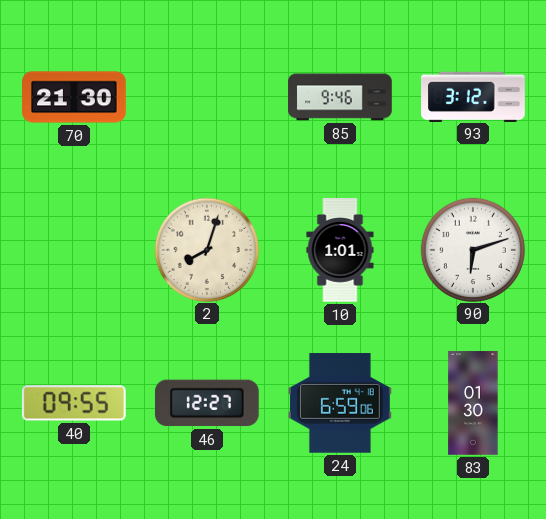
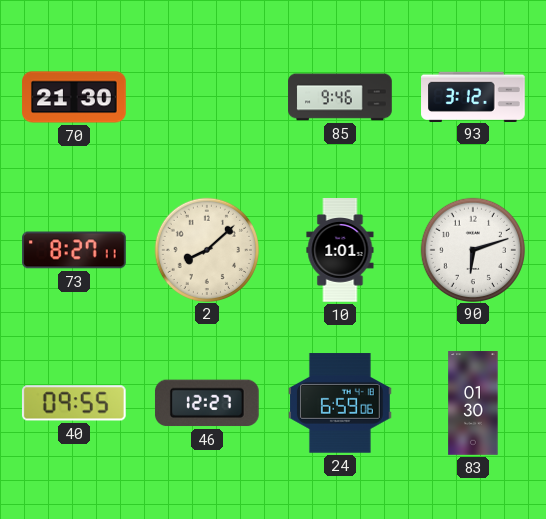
73: none -> 8:27 (74, 250)
2: 8:03 -> 8:08 (206, 249)
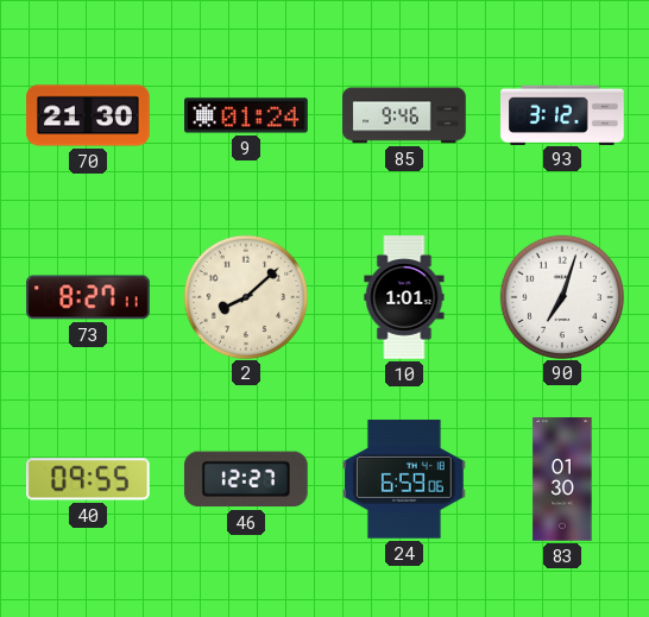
9: none -> 01:24 (246, 115)
90: 6:12 -> 7:03 (561, 296)
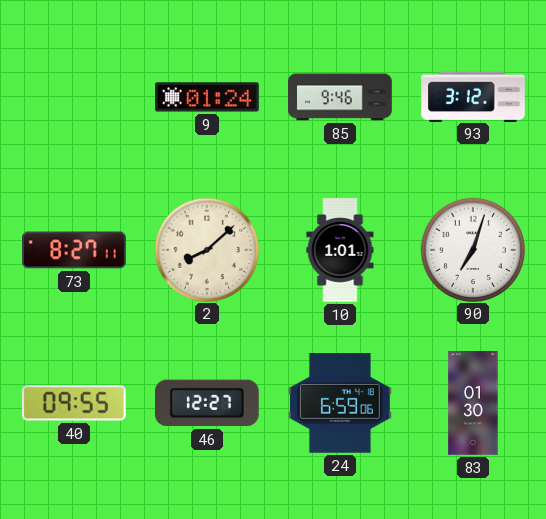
70: 21:30 -> none (88, 115)
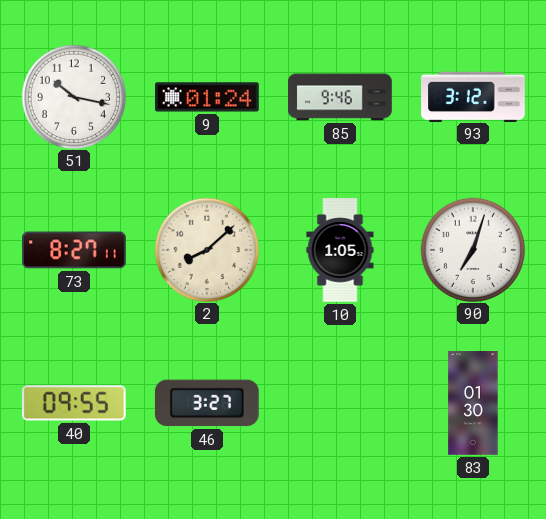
51: none -> 10:17 (73, 96)
10: 1:01 -> 1:05 (340, 250)
46: 12:27 -> 3:27 (207, 403)
24: 6:59 -> none (341, 403)
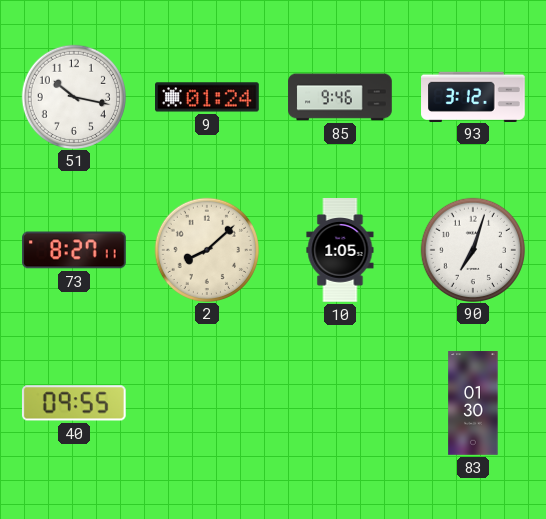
46: 3:27 -> none (207, 403)
